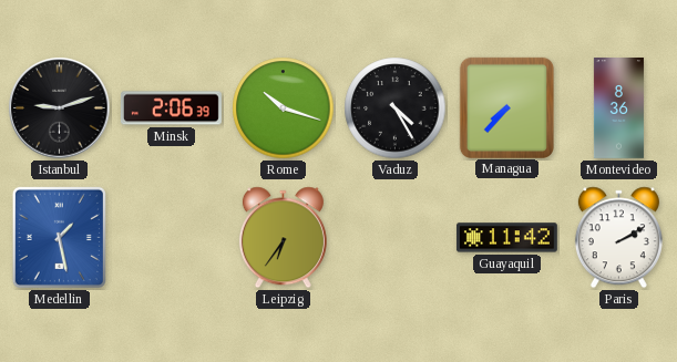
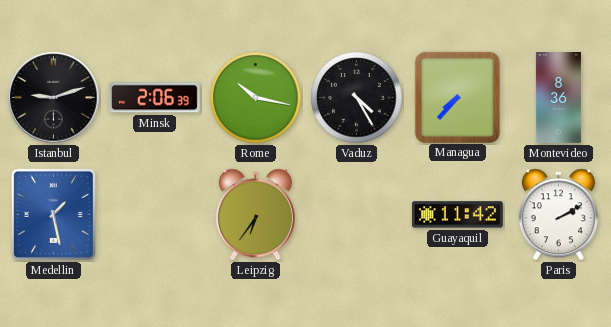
Rome: 10:18 -> 10:17 (256, 98)
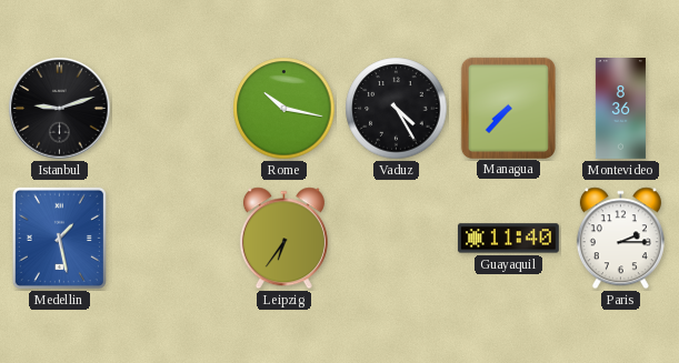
Minsk: 2:06 -> none (154, 98)
Guayaquil: 11:42 -> 11:40 (508, 239)
Paris: 2:10 -> 2:15 (620, 239)
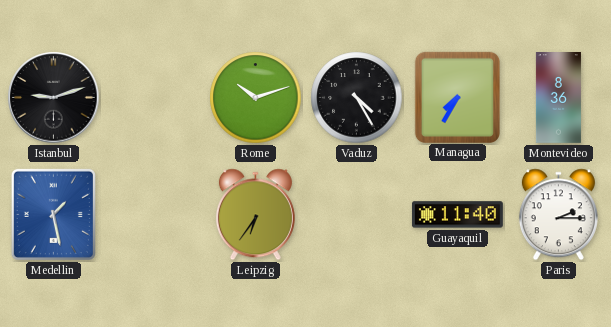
Rome: 10:17 -> 10:12 (256, 98)
Managua: 7:37 -> 7:35 (457, 97)
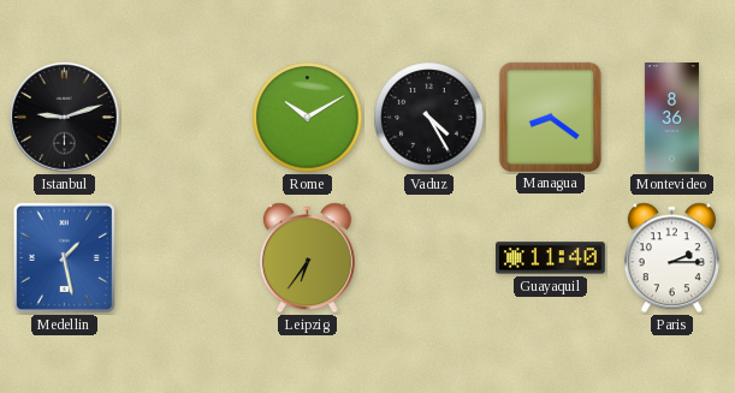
Rome: 10:12 -> 10:10 (308, 118)
Managua: 7:35 -> 8:21 (550, 117)
